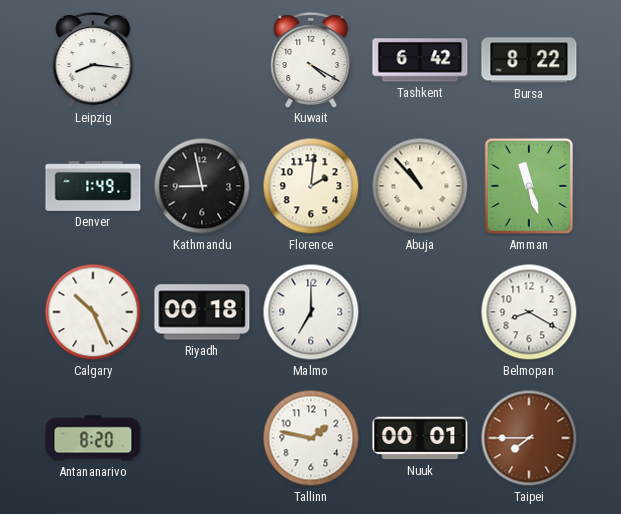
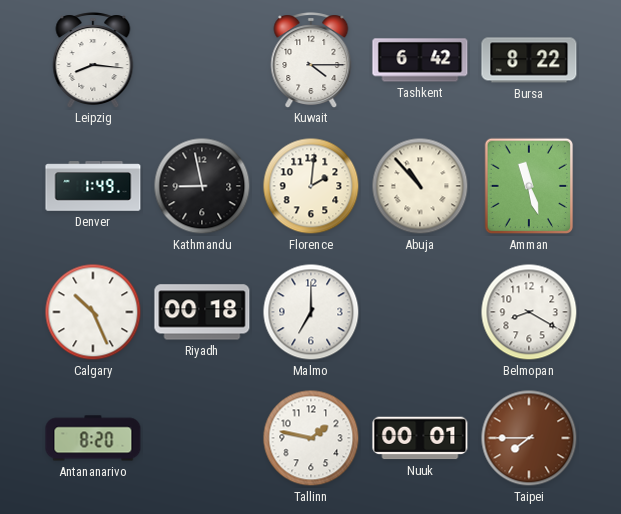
Kuwait: 4:20 -> 4:15 (311, 60)
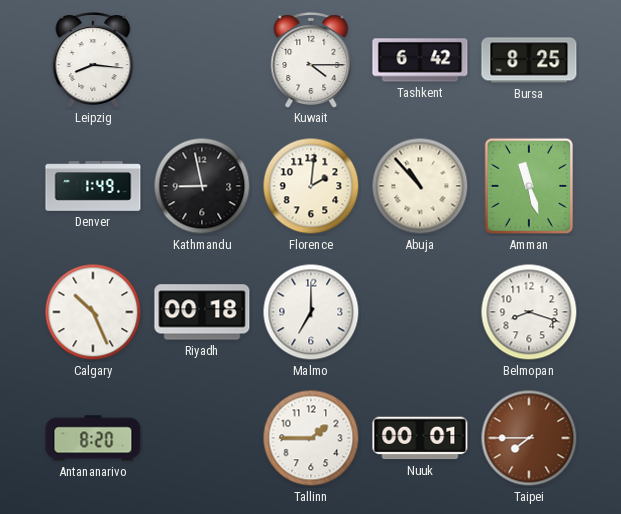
Bursa: 8:22 -> 8:25 (529, 60)
Belmopan: 8:20 -> 8:18 (529, 312)
Tallinn: 1:47 -> 1:45 (311, 438)
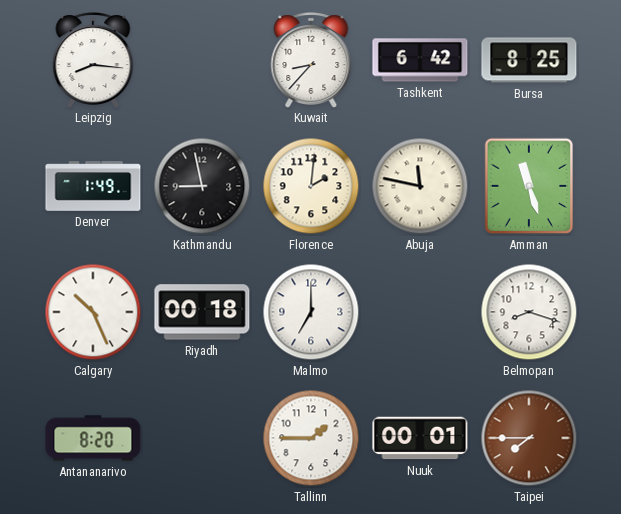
Kuwait: 4:15 -> 8:37 (311, 60)
Abuja: 10:53 -> 11:47 (420, 186)
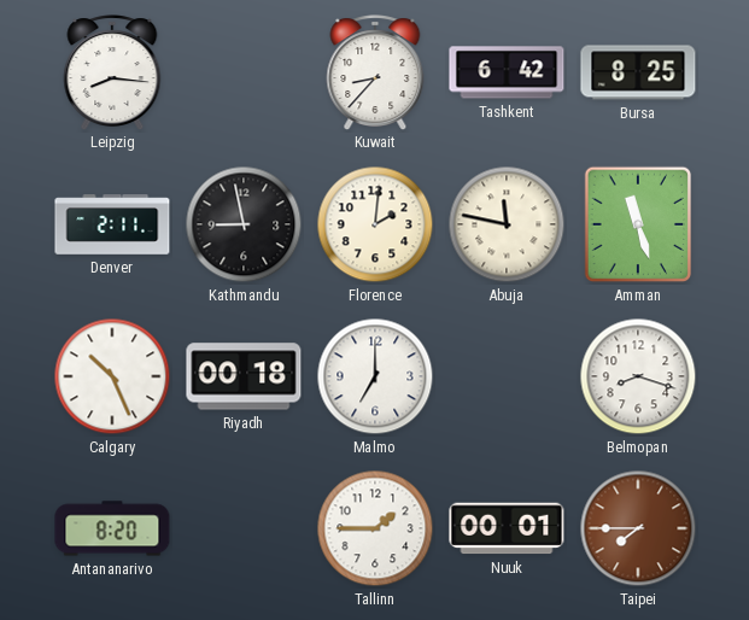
Denver: 1:49 -> 2:11 (112, 224)
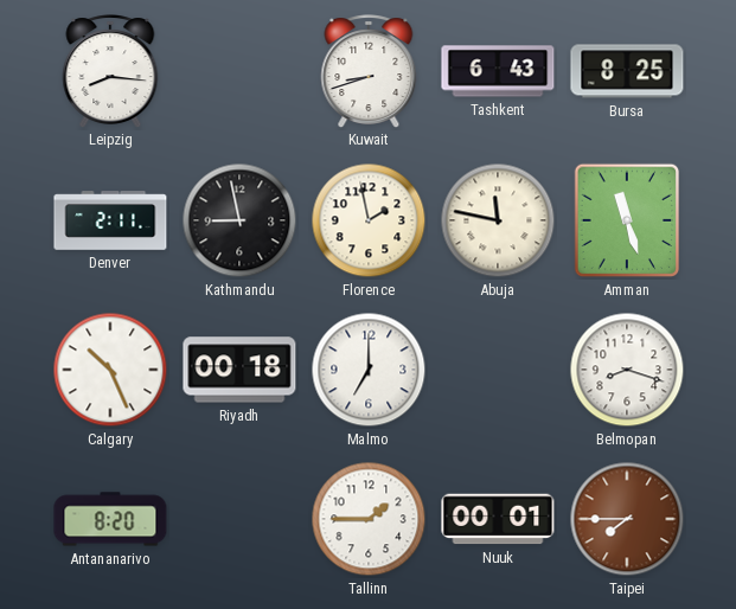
Kuwait: 8:37 -> 8:42 (369, 71)
Tashkent: 6:42 -> 6:43 (498, 71)
Florence: 2:01 -> 1:58 (369, 220)
